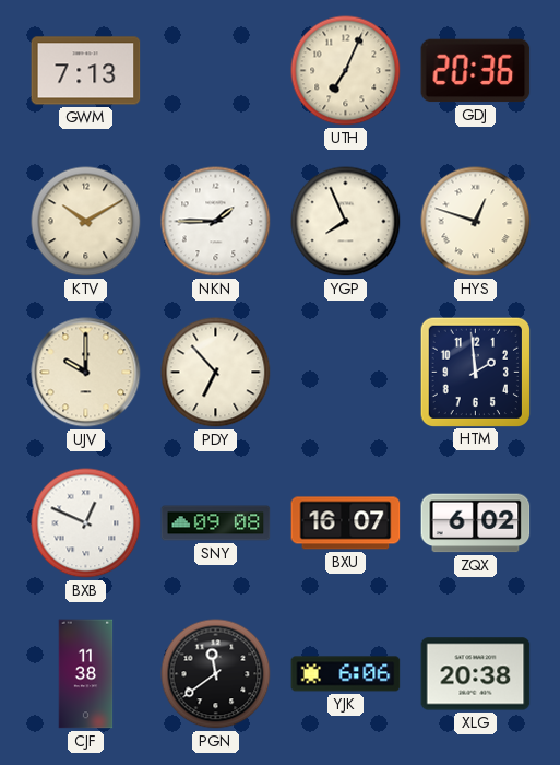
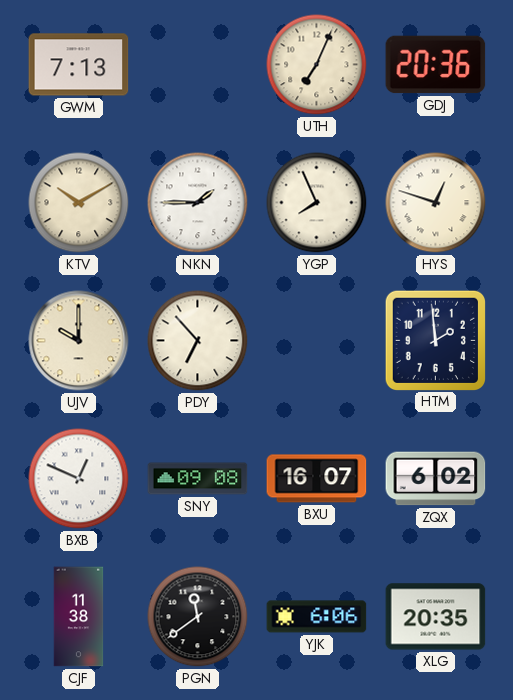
XLG: 20:38 -> 20:35 (436, 617)
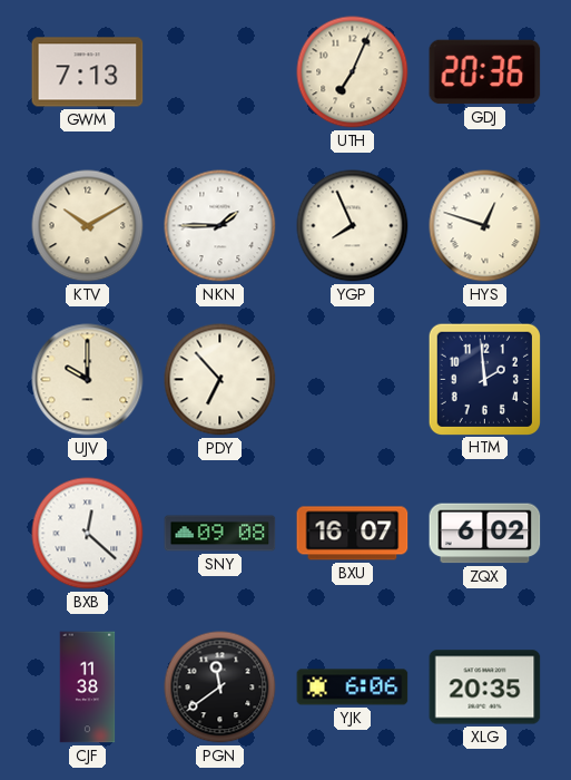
BXB: 12:49 -> 12:22 (88, 534)
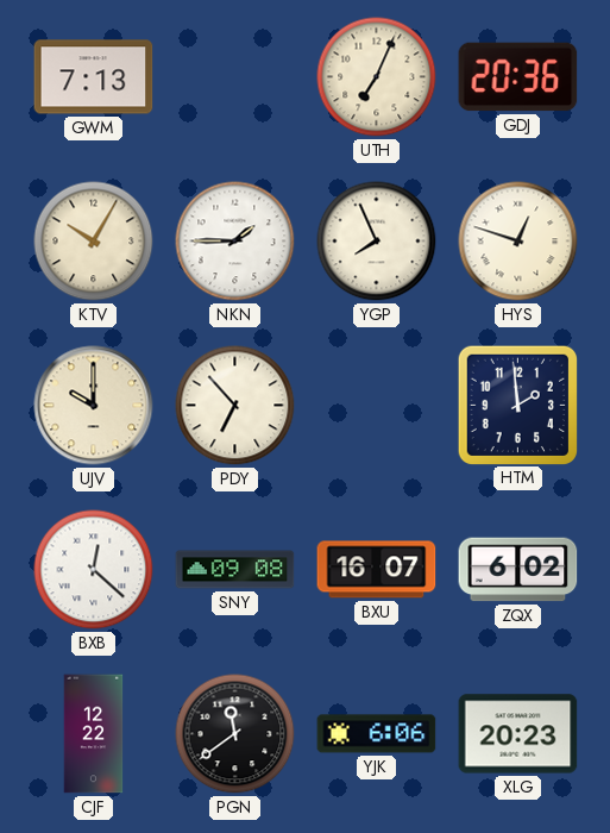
KTV: 10:10 -> 10:05 (94, 242)
CJF: 11:38 -> 12:22 (94, 734)
XLG: 20:35 -> 20:23 (518, 734)
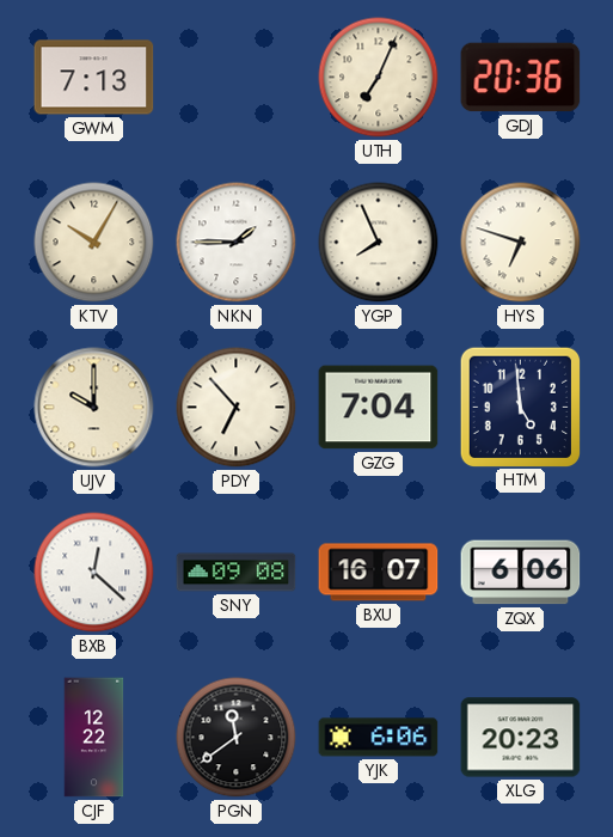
HYS: 12:48 -> 6:48 (521, 243)
GZG: none -> 7:04 (379, 408)
HTM: 1:59 -> 4:59 (520, 407)
ZQX: 6:02 -> 6:06 (521, 573)
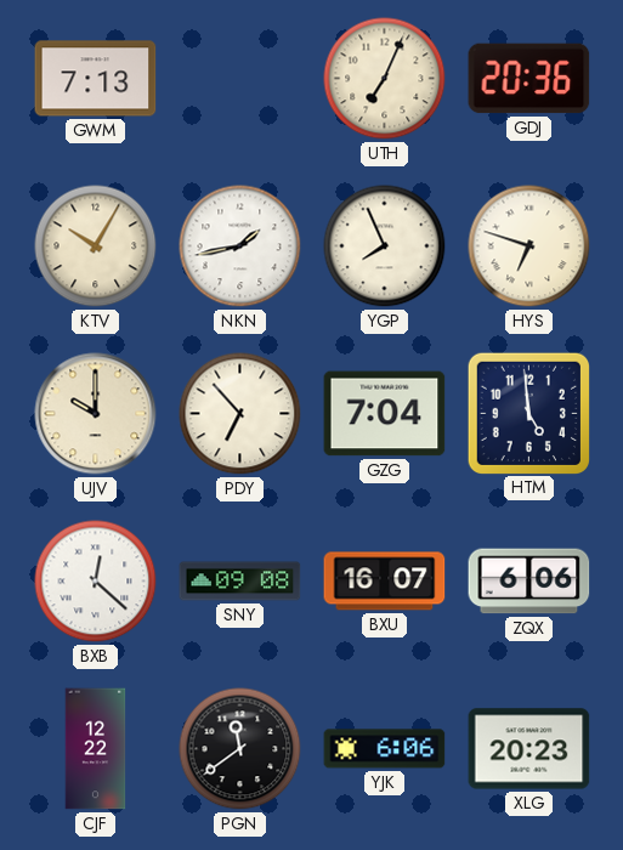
NKN: 1:45 -> 1:43 (240, 246)
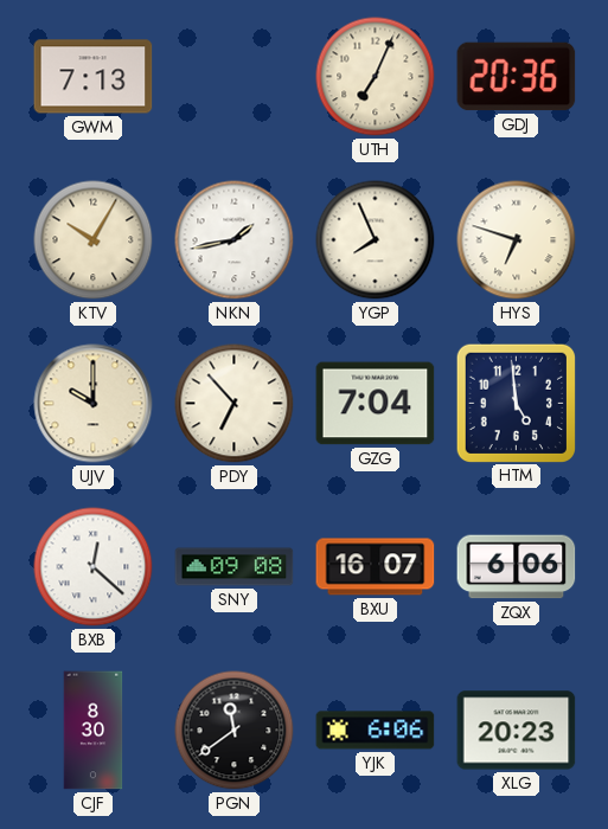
CJF: 12:22 -> 8:30 (94, 731)
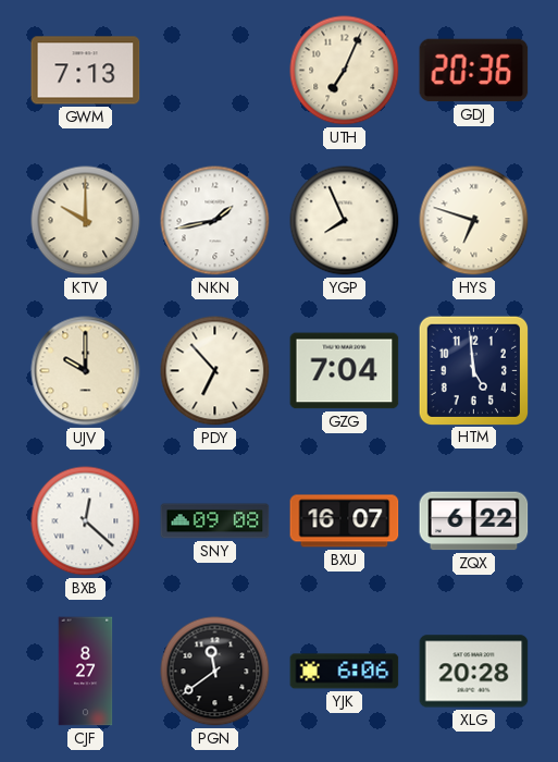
KTV: 10:05 -> 10:00 (86, 221)
ZQX: 6:06 -> 6:22 (474, 521)
CJF: 8:30 -> 8:27 (86, 672)
XLG: 20:23 -> 20:28 (474, 672)
